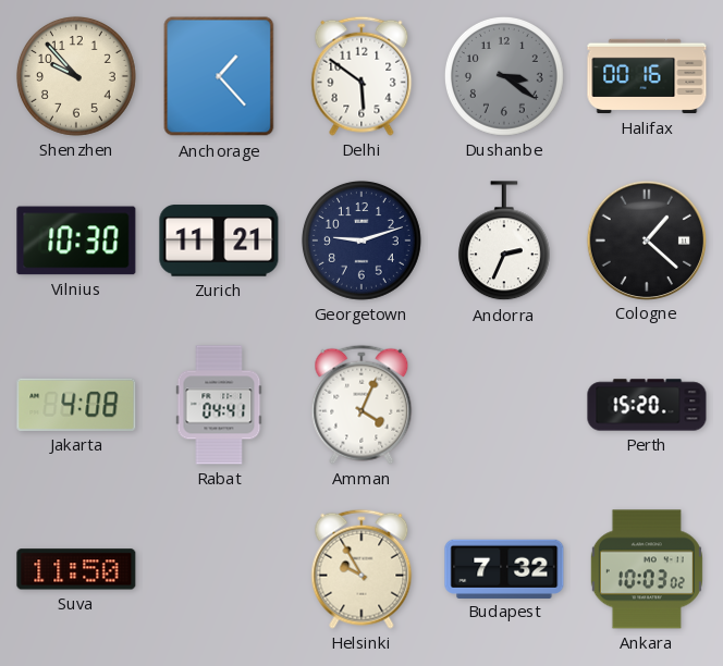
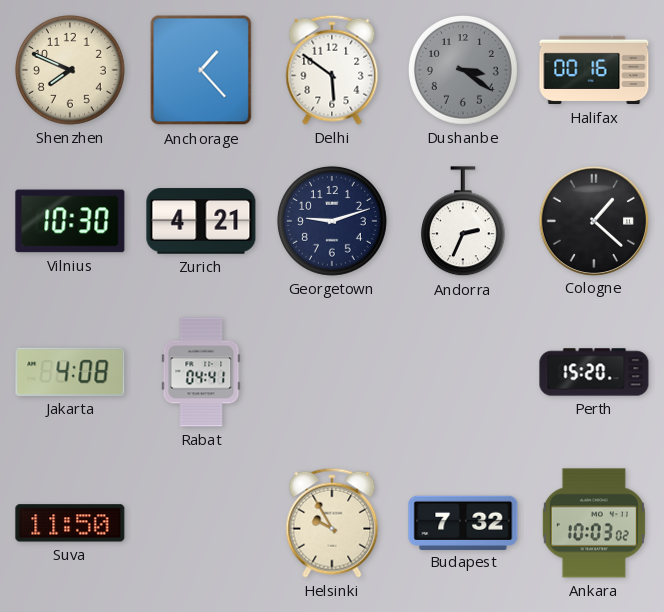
Shenzhen: 9:53 -> 7:49 (70, 70)
Zurich: 11:21 -> 4:21 (201, 221)
Amman: 4:04 -> none (361, 405)
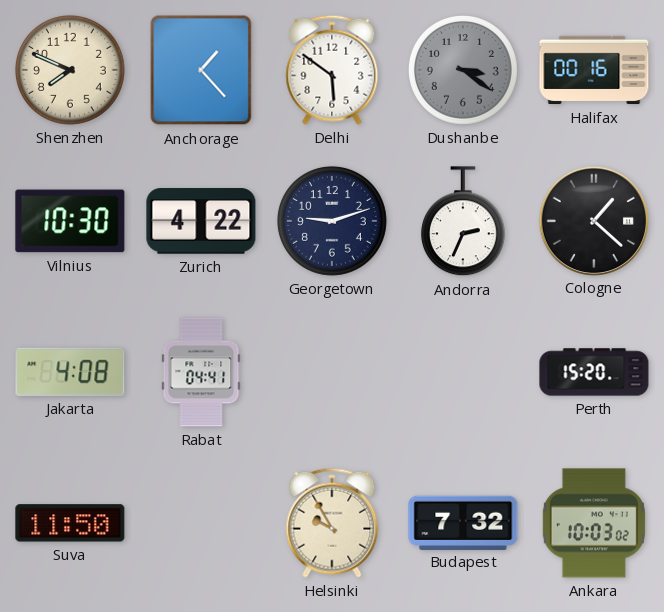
Zurich: 4:21 -> 4:22 (201, 221)
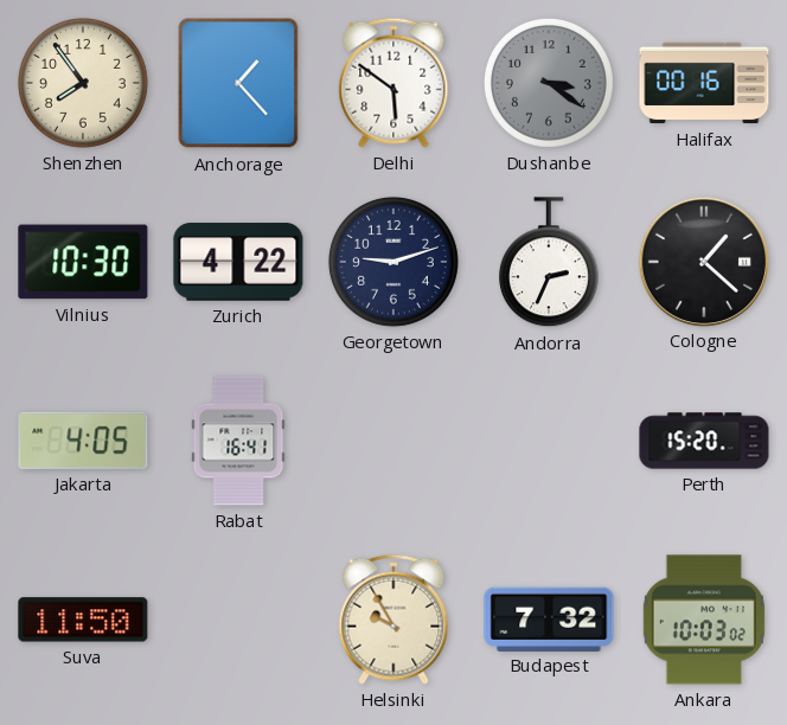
Shenzhen: 7:49 -> 7:54 (83, 83)
Jakarta: 4:08 -> 4:05 (83, 441)
Rabat: 04:41 -> 16:41 (238, 441)
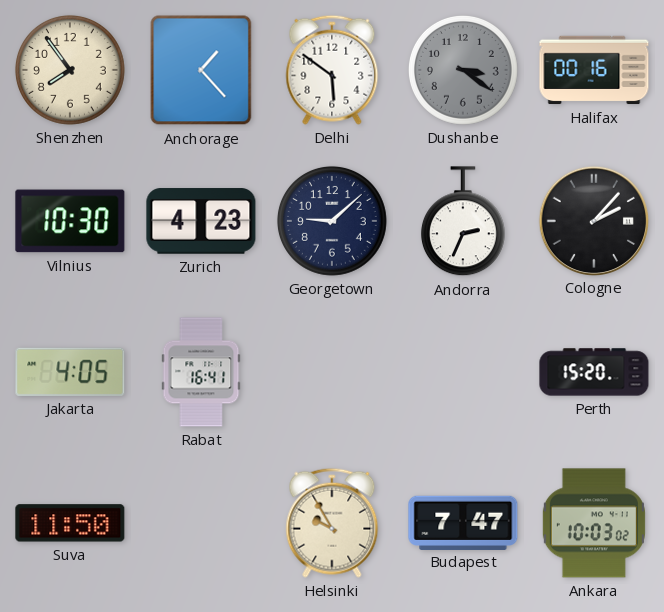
Zurich: 4:22 -> 4:23 (201, 221)
Georgetown: 9:12 -> 9:08 (332, 221)
Cologne: 1:22 -> 2:07 (593, 220)
Budapest: 7:32 -> 7:47 (463, 522)
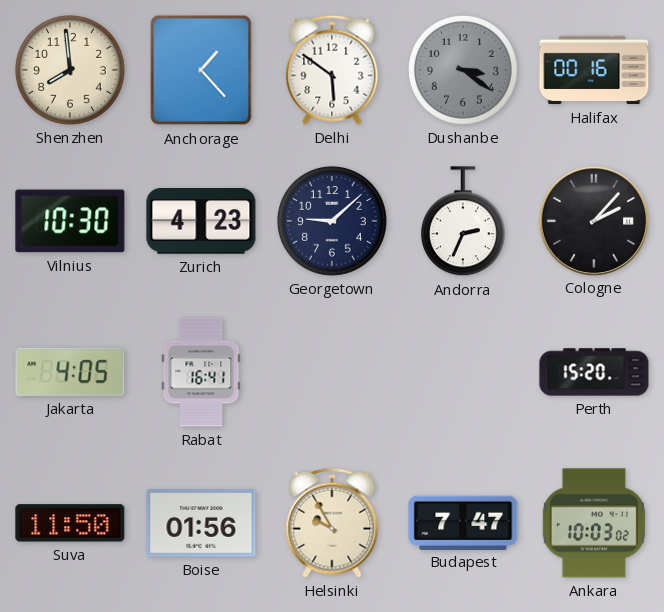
Shenzhen: 7:54 -> 7:59 (70, 70)
Boise: none -> 01:56 (201, 523)
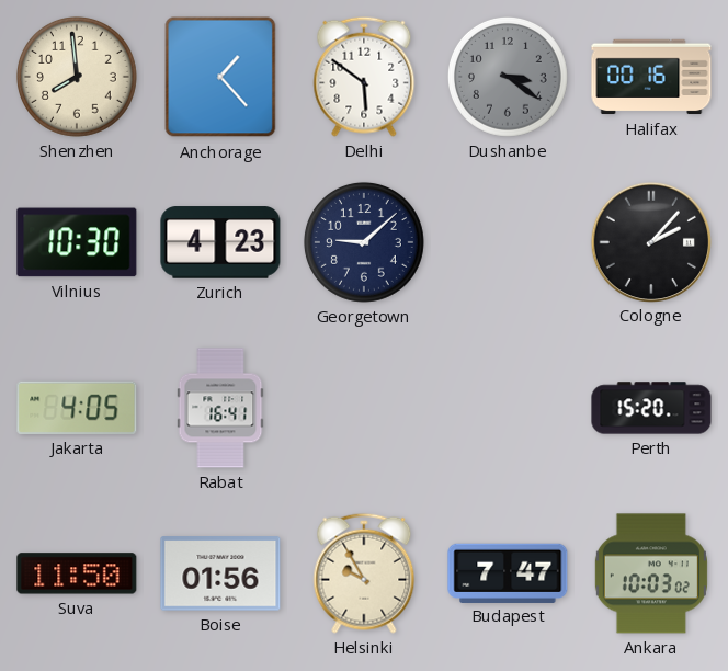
Andorra: 2:34 -> none (463, 222)
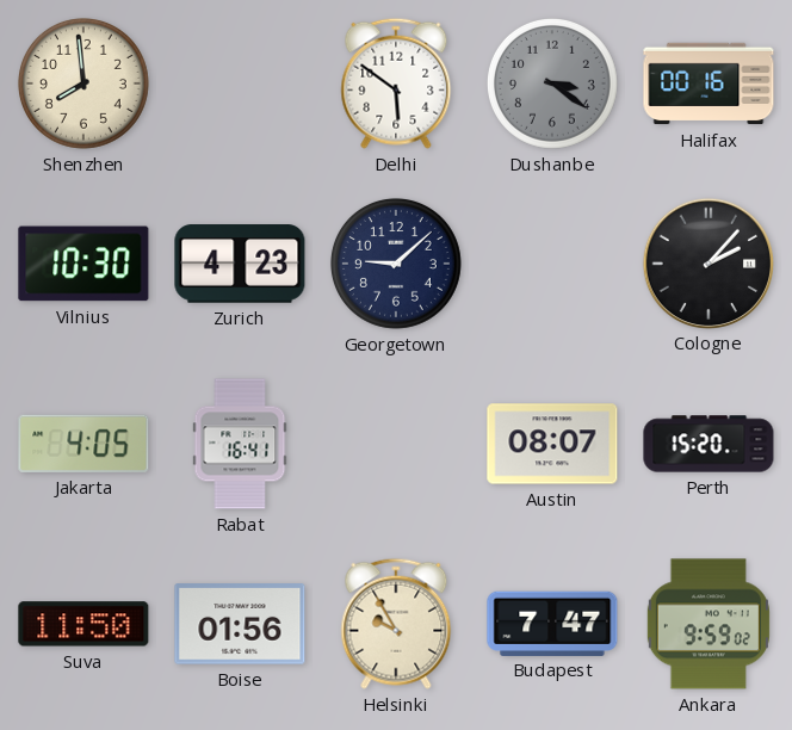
Anchorage: 1:23 -> none (220, 77)
Austin: none -> 08:07 (552, 444)
Ankara: 10:03 -> 9:59 (709, 624)
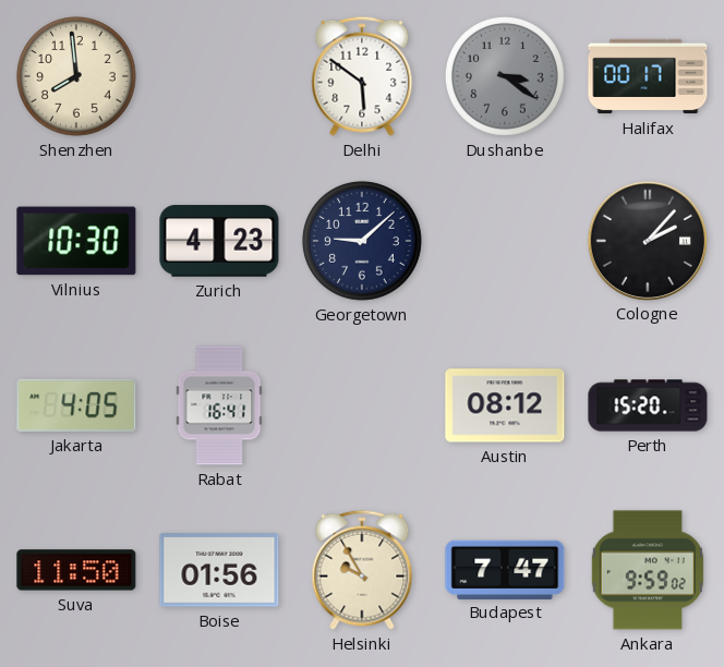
Halifax: 00:16 -> 00:17 (648, 76)
Austin: 08:07 -> 08:12 (505, 405)
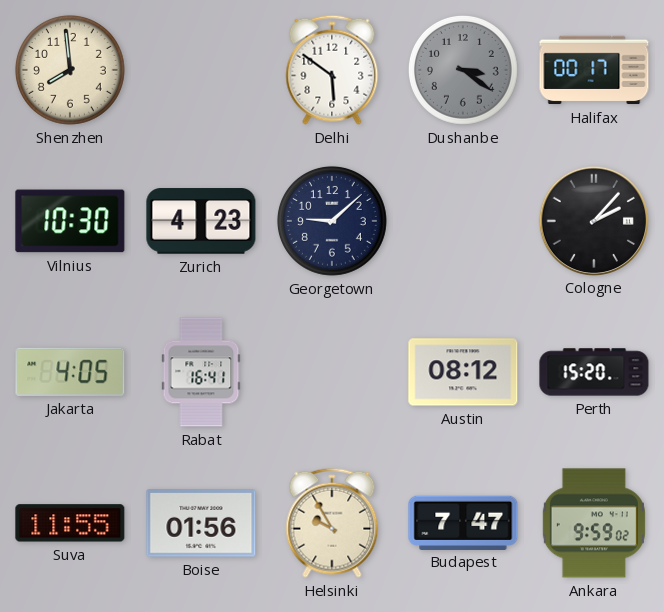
Suva: 11:50 -> 11:55 (70, 523)
